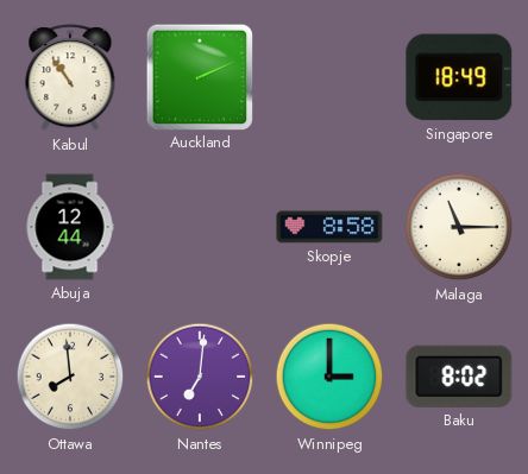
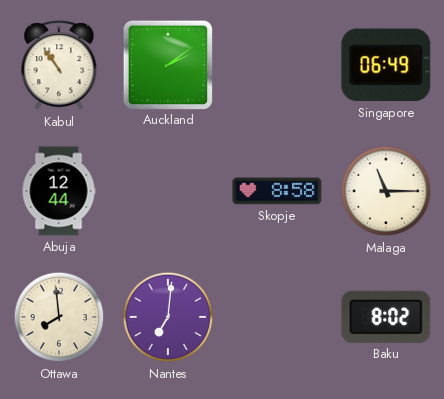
Auckland: 2:11 -> 2:09 (167, 64)
Singapore: 18:49 -> 06:49 (386, 65)
Winnipeg: 3:00 -> none (329, 377)
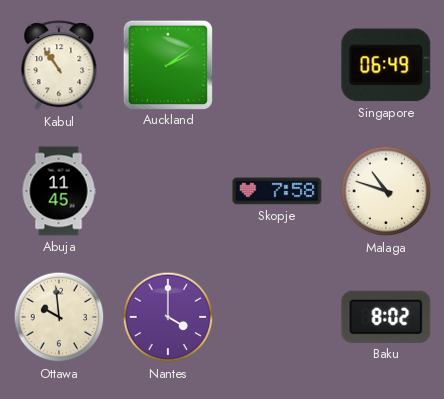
Abuja: 12:44 -> 11:45 (59, 191)
Skopje: 8:58 -> 7:58 (277, 191)
Malaga: 11:15 -> 10:48 (386, 191)
Ottawa: 7:59 -> 9:59 (59, 317)
Nantes: 7:01 -> 4:00 (168, 317)
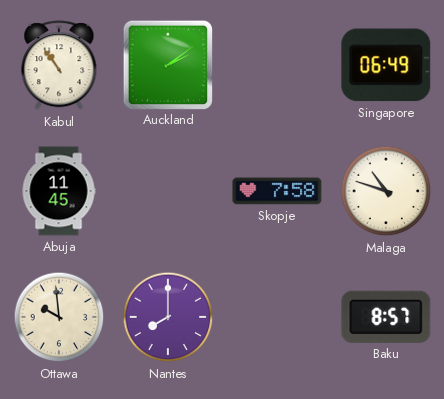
Nantes: 4:00 -> 8:00 (168, 317)
Baku: 8:02 -> 8:57 (386, 317)
